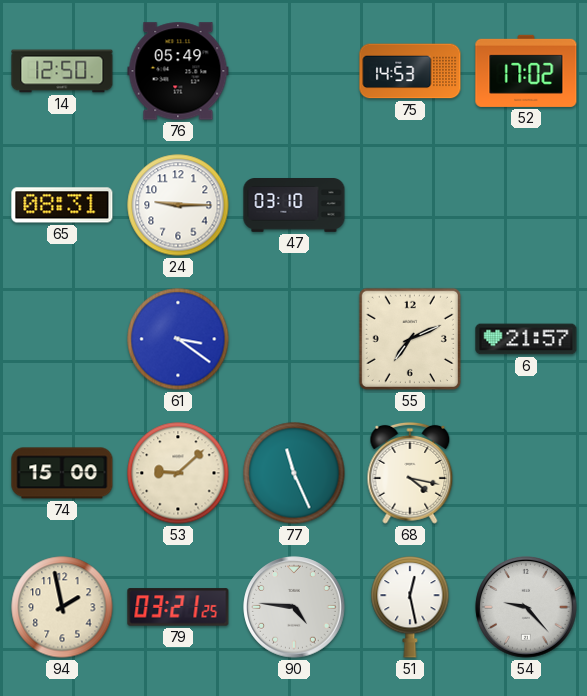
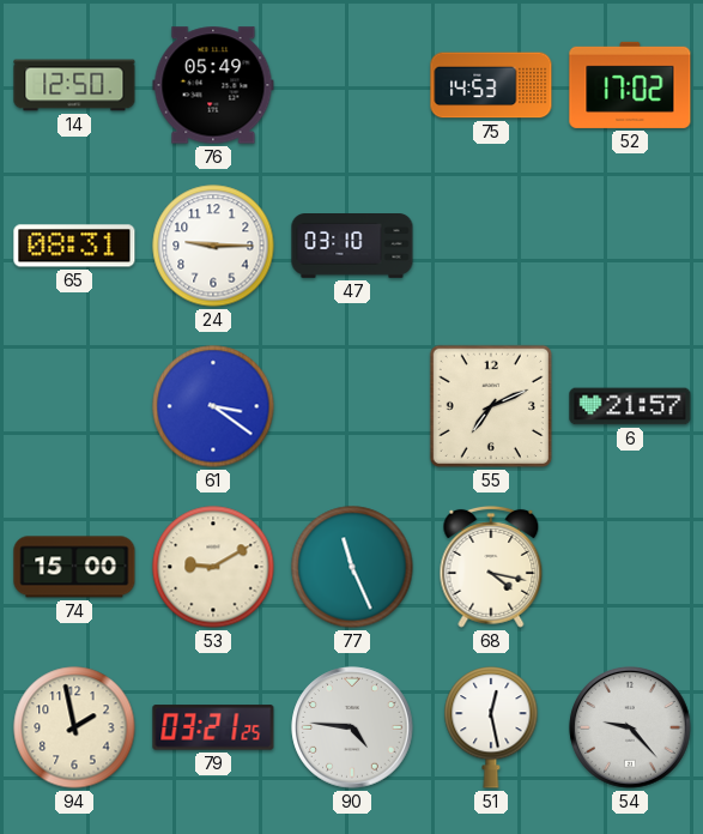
53: 9:08 -> 9:10 (213, 567)
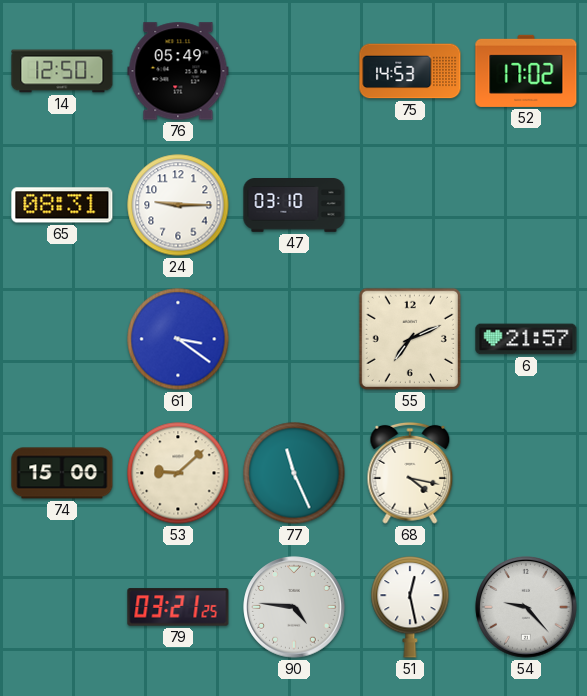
53: 9:10 -> 9:08 (178, 473)
94: 1:58 -> none (74, 727)
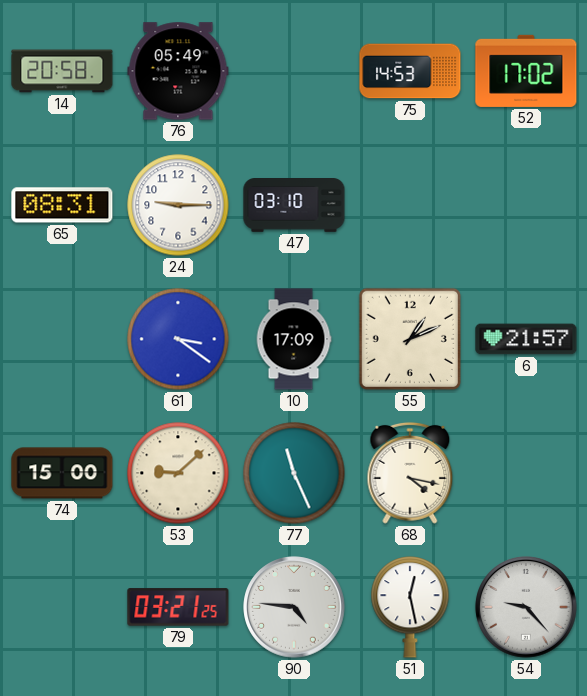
14: 12:50 -> 20:58 (62, 71)
10: none -> 17:09 (294, 339)
55: 7:11 -> 1:11 (410, 339)
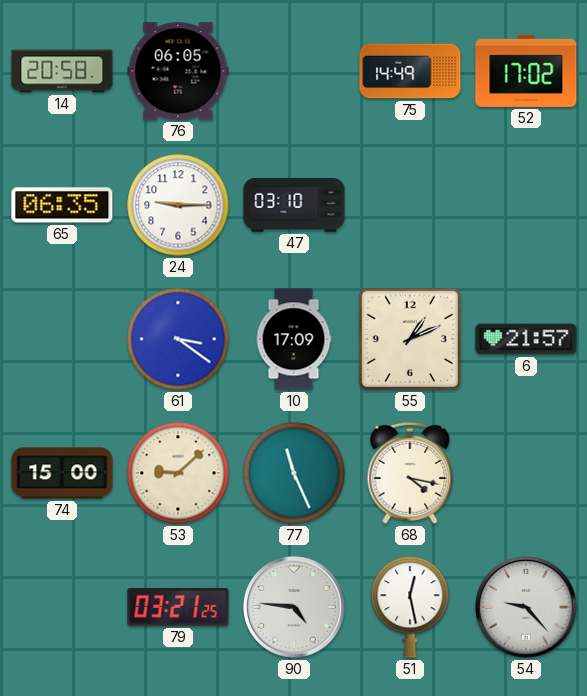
76: 05:49 -> 06:05 (178, 71)
75: 14:53 -> 14:49 (410, 71)
65: 08:31 -> 06:35 (62, 205)
